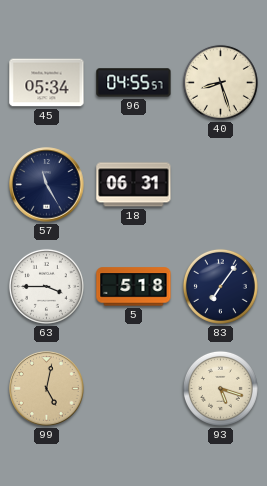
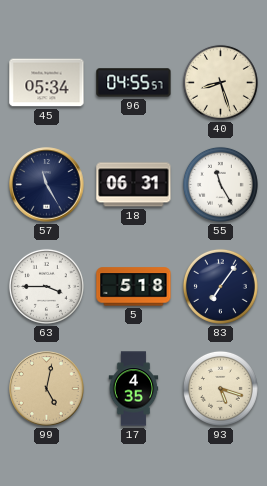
55: none -> 11:25 (220, 184)
17: none -> 4:35 (134, 389)
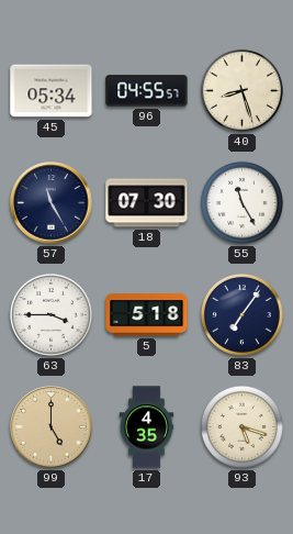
18: 06:31 -> 07:30 (147, 203)
99: 5:02 -> 5:00 (52, 427)
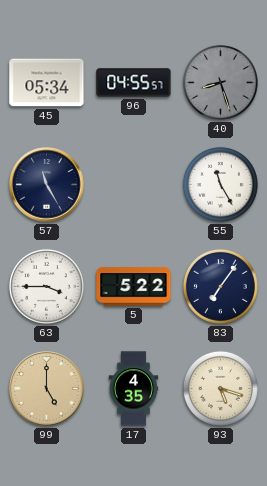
40 dial: cream -> grey (220, 82)
18: 07:30 -> none (147, 203)
5: 5:18 -> 5:22 (134, 287)
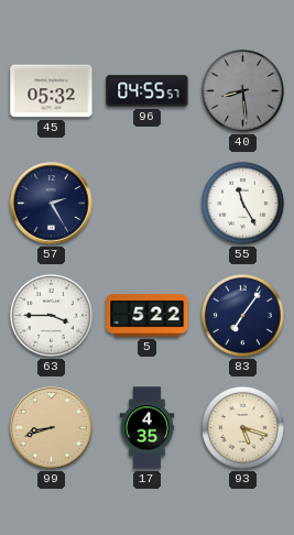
45: 05:34 -> 05:32 (52, 91)
40: 8:27 -> 8:29 (242, 90)
57: 11:25 -> 2:25 (52, 204)
99: 5:00 -> 8:42 (52, 428)
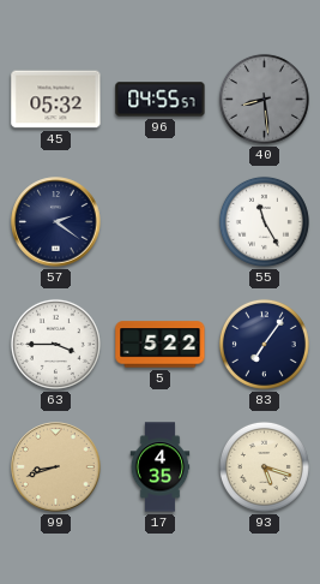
57: 2:25 -> 2:21 (56, 222)
